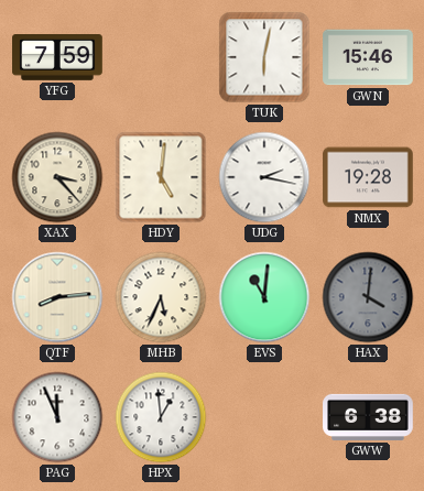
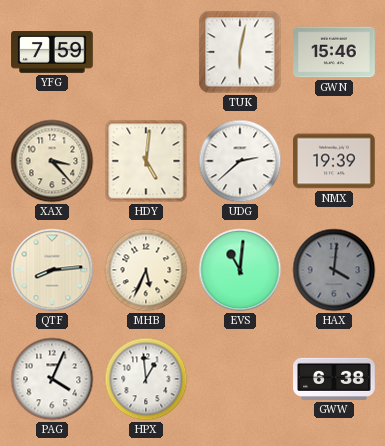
UDG: 2:17 -> 2:38 (240, 161)
NMX: 19:28 -> 19:39 (334, 161)
PAG: 11:56 -> 4:04 (52, 379)
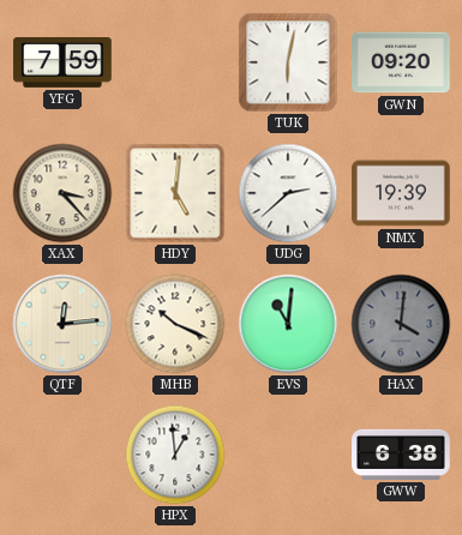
GWN: 15:46 -> 09:20 (401, 62)
QTF: 8:14 -> 12:14 (62, 324)
MHB: 5:34 -> 10:19 (175, 324)
PAG: 4:04 -> none (52, 379)
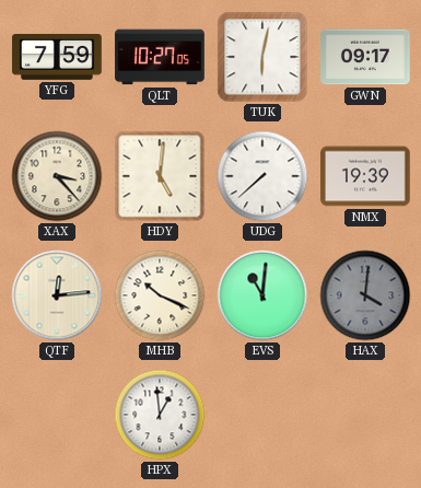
QLT: none -> 10:27 (160, 57)
GWN: 09:20 -> 09:17 (365, 57)
UDG: 2:38 -> 7:38 (262, 176)
GWW: 6:38 -> none (401, 455)
